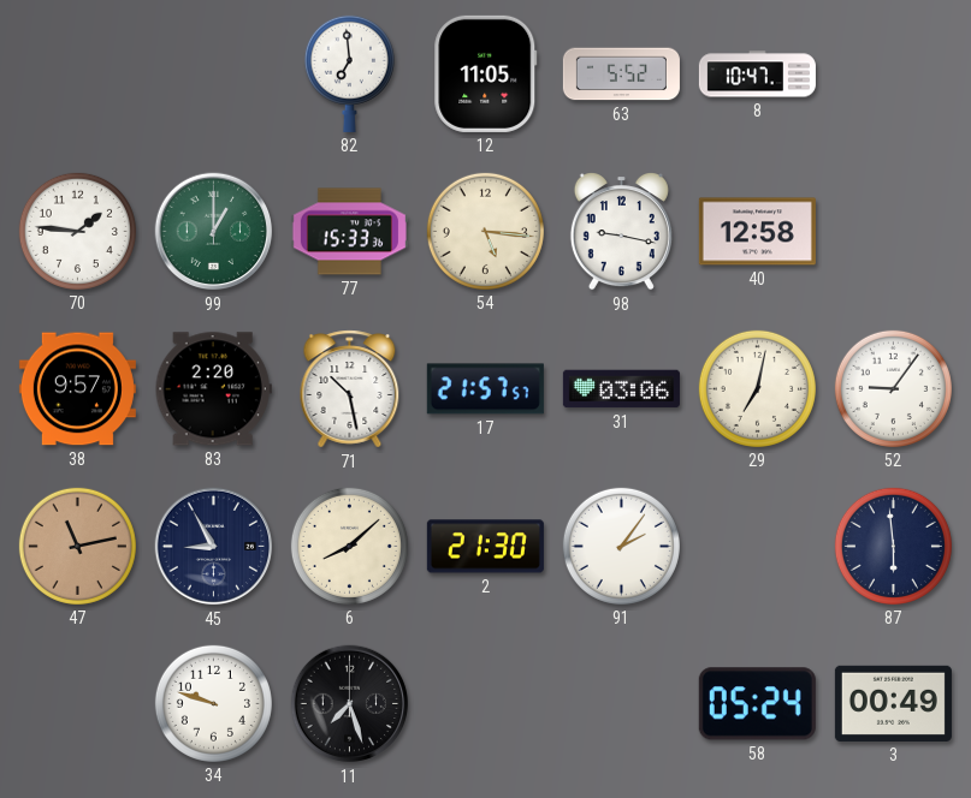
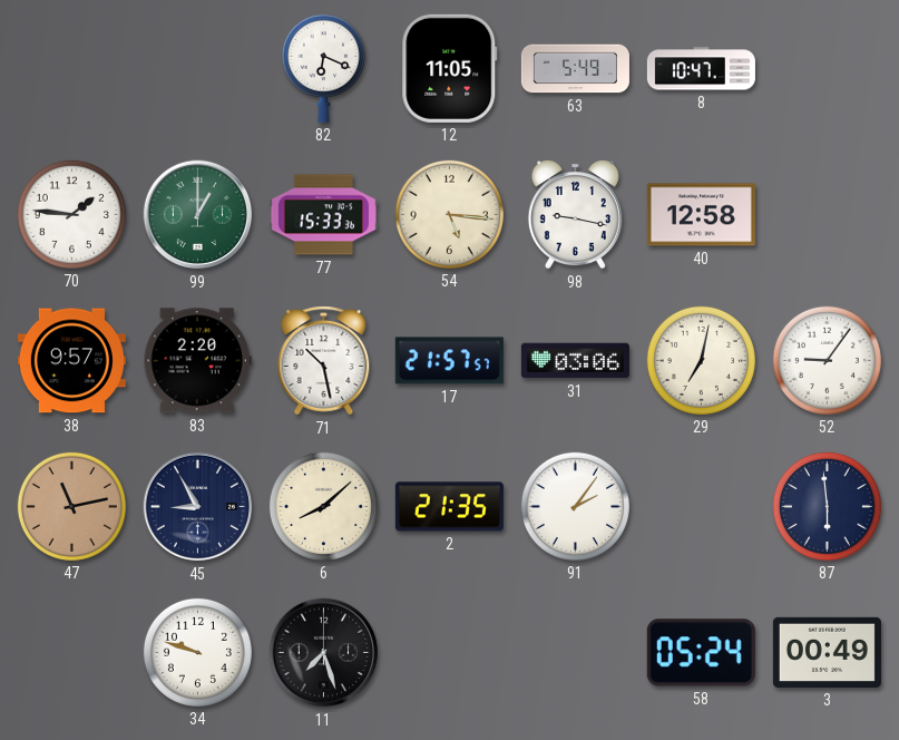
82: 6:59 -> 6:19 (323, 68)
63: 5:52 -> 5:49 (575, 69)
2: 21:30 -> 21:35 (449, 507)
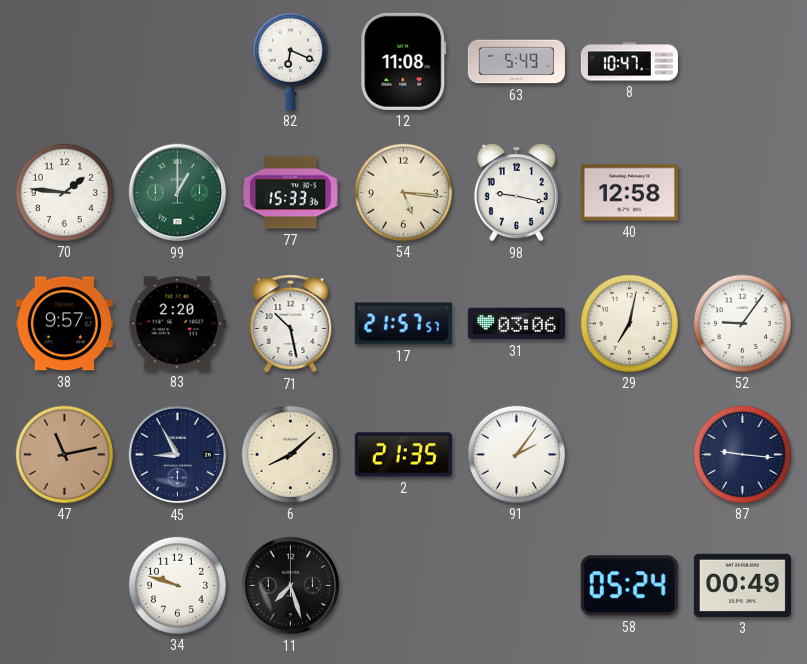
12: 11:05 -> 11:08 (404, 61)
87: 5:59 -> 9:16 (742, 454)
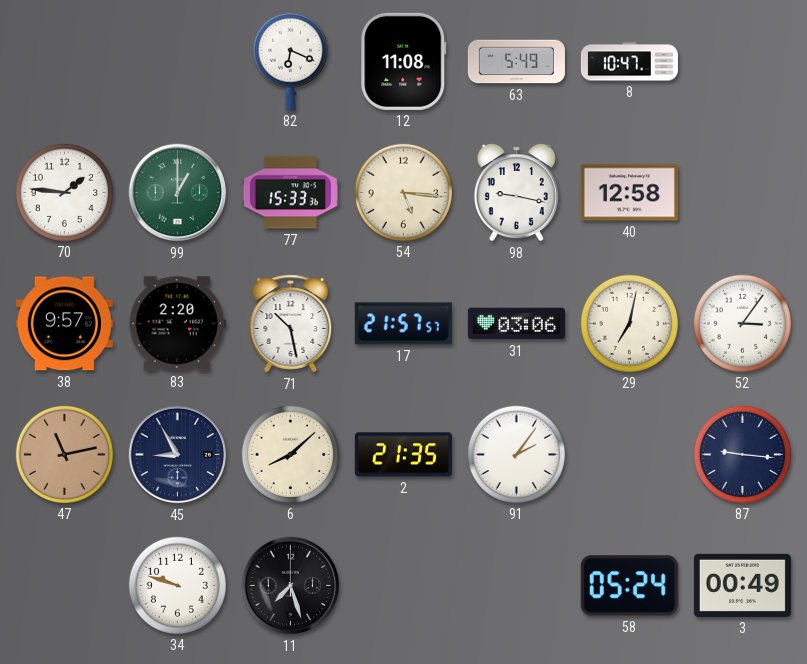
52: 9:06 -> 3:06 (742, 323)
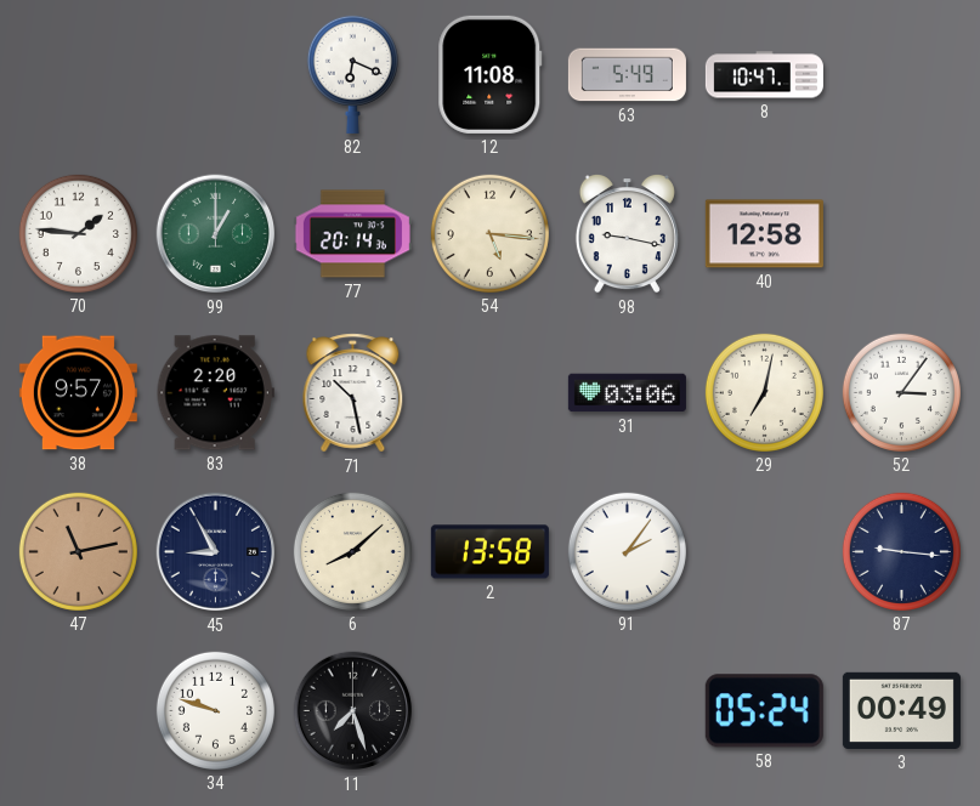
77: 15:33 -> 20:14 (352, 234)
17: 21:57 -> none (403, 324)
2: 21:35 -> 13:58 (489, 552)
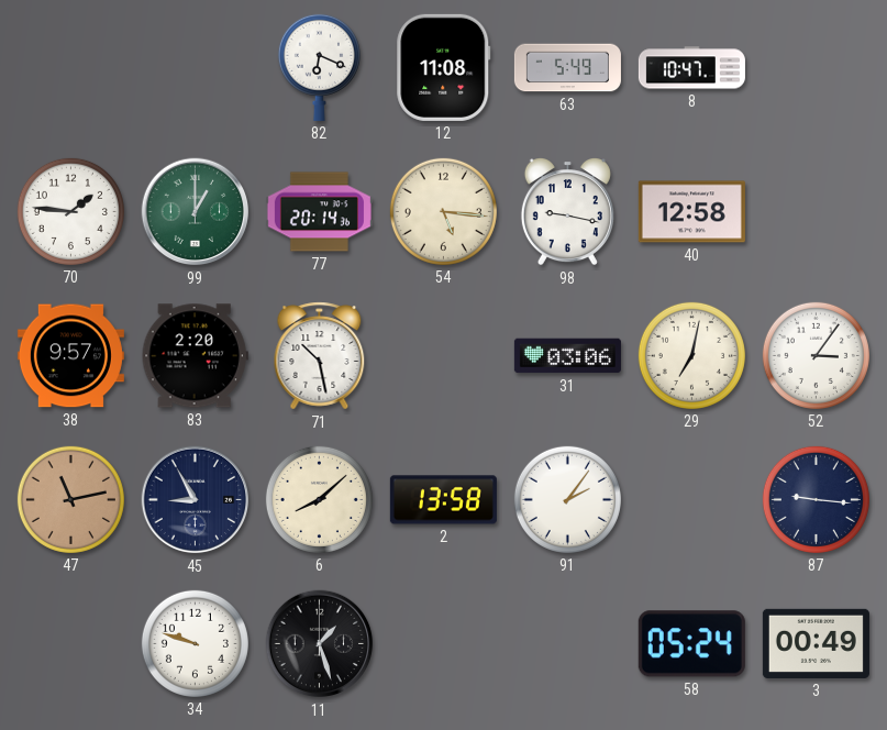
11: 7:27 -> 1:27 (320, 644)
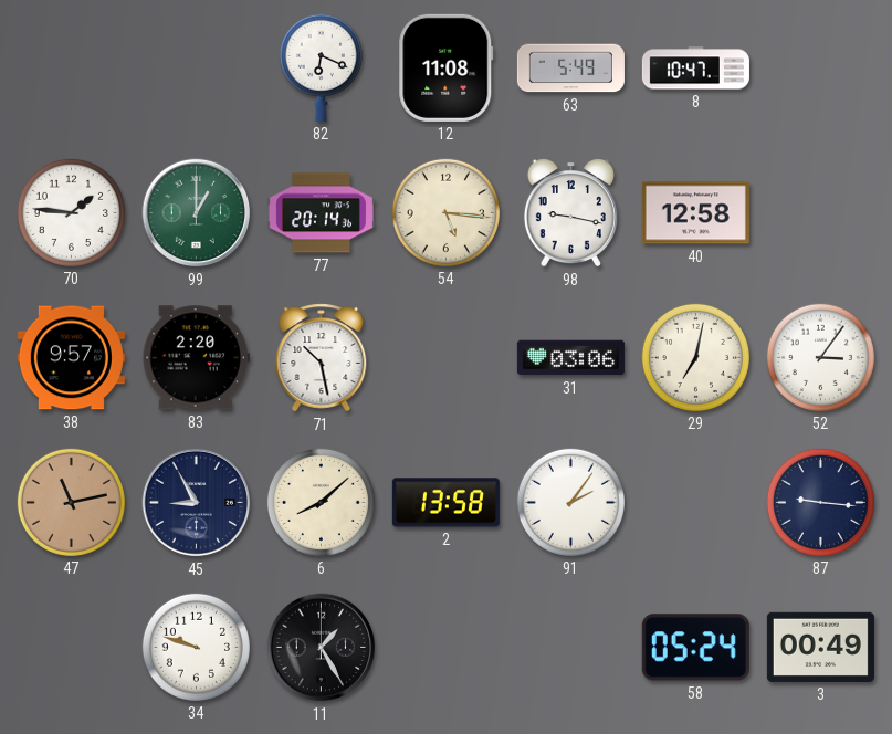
11: 1:27 -> 1:25 (322, 648)
